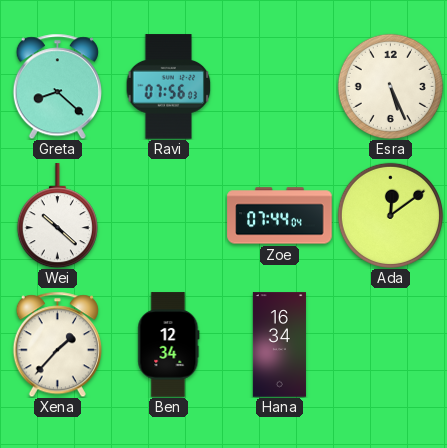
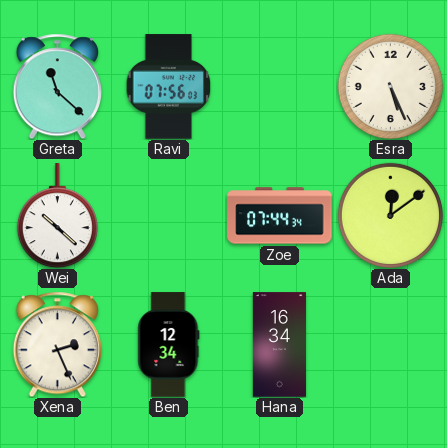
Greta: 8:22 -> 11:22 (57, 86)
Zoe: 07:44:04 -> 07:44:34 (280, 216)
Xena: 1:37 -> 2:26 (57, 344)
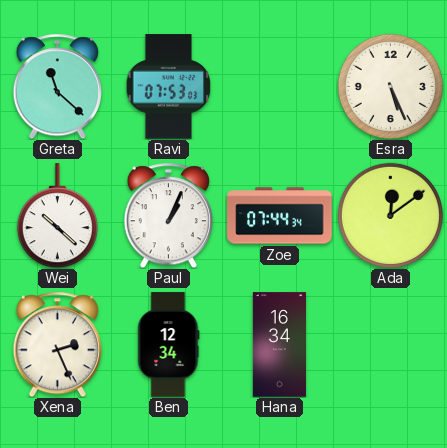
Ravi: 07:56 -> 07:53 (169, 87)
Paul: none -> 1:04 (168, 215)
